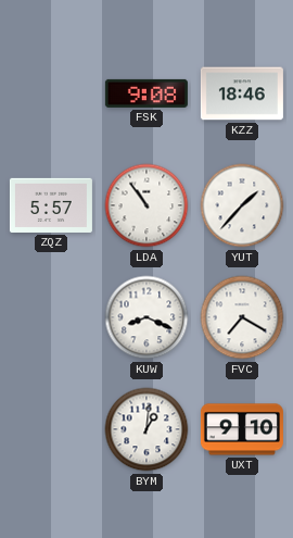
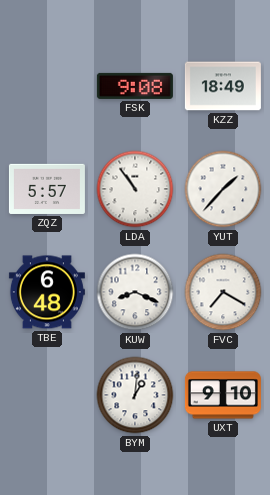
KZZ: 18:46 -> 18:49 (223, 86)
TBE: none -> 6:48 (47, 292)
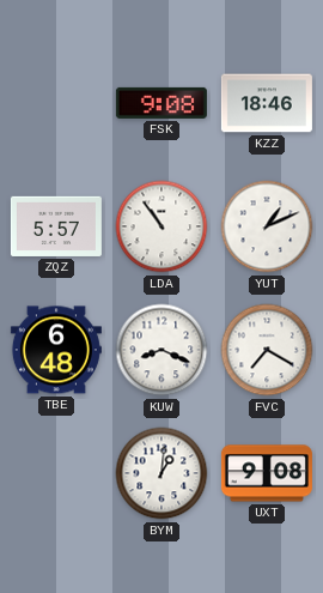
KZZ: 18:49 -> 18:46 (267, 103)
YUT: 1:37 -> 1:11 (267, 226)
UXT: 9:10 -> 9:08 (267, 473)
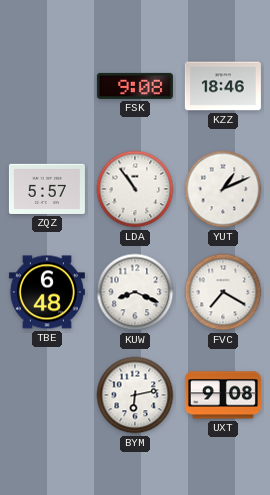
BYM: 1:01 -> 6:13 (135, 395)
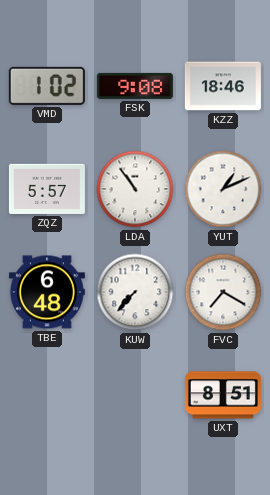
VMD: none -> 1:02 (47, 86)
KUW: 8:19 -> 7:37 (135, 292)
BYM: 6:13 -> none (135, 395)
UXT: 9:08 -> 8:51 (223, 395)
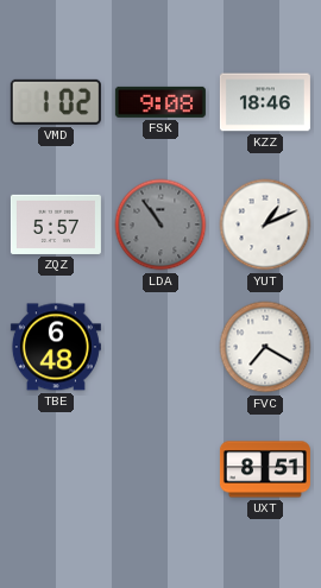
LDA dial: white -> grey (160, 225)
KUW: 7:37 -> none (135, 292)
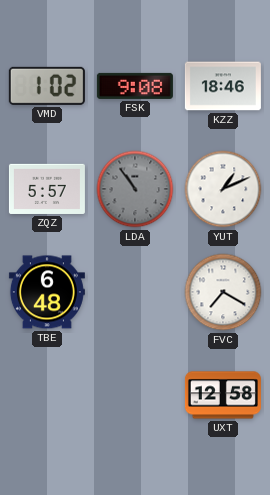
UXT: 8:51 -> 12:58 (223, 395)
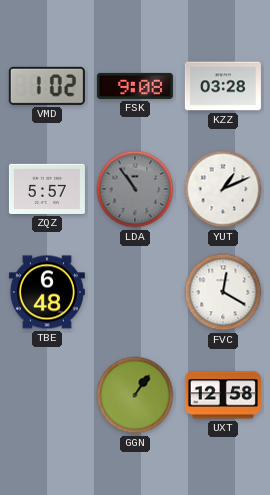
KZZ: 18:46 -> 03:28 (223, 86)
FVC: 7:20 -> 12:20 (223, 292)
GGN: none -> 1:06 (135, 395)
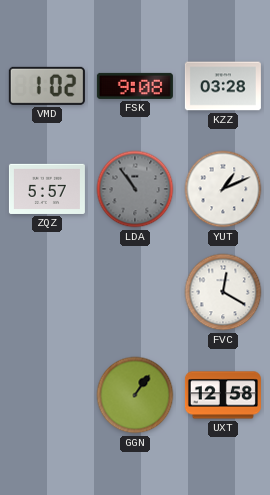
TBE: 6:48 -> none (47, 292)
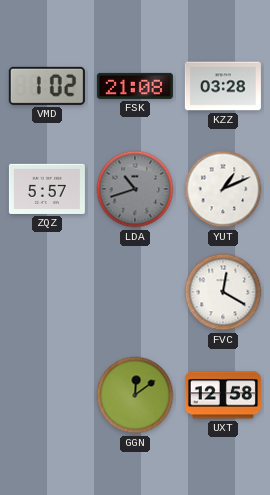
FSK: 9:08 -> 21:08 (135, 86)
LDA: 10:54 -> 10:42 (135, 189)
GGN: 1:06 -> 12:09 (135, 395)
